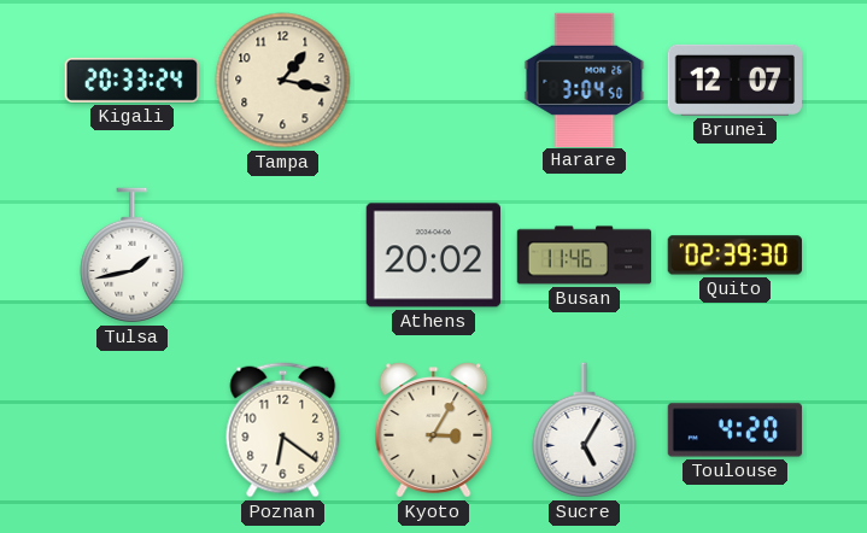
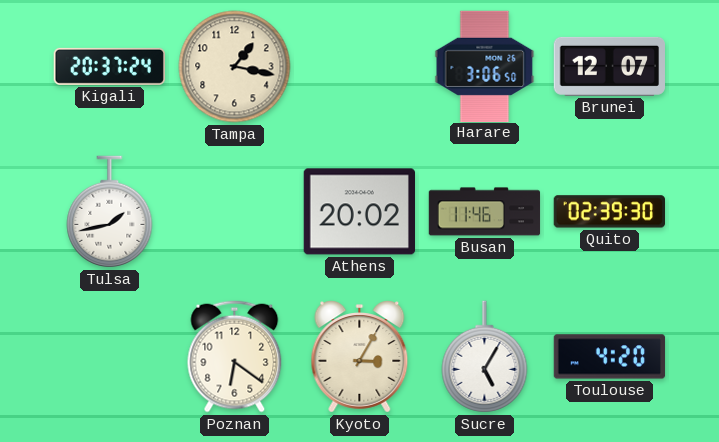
Kigali: 20:33 -> 20:37 (109, 66)
Harare: 3:04 -> 3:06 (485, 66)
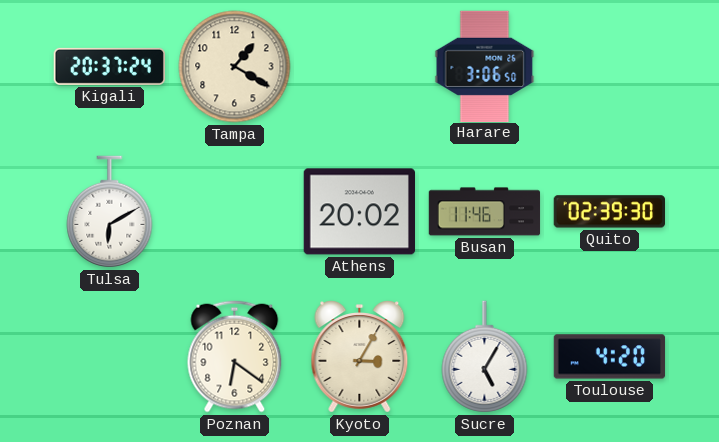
Tampa: 1:17 -> 1:20 (235, 67)
Brunei: 12:07 -> none (609, 66)
Tulsa: 1:43 -> 6:10 (110, 212)
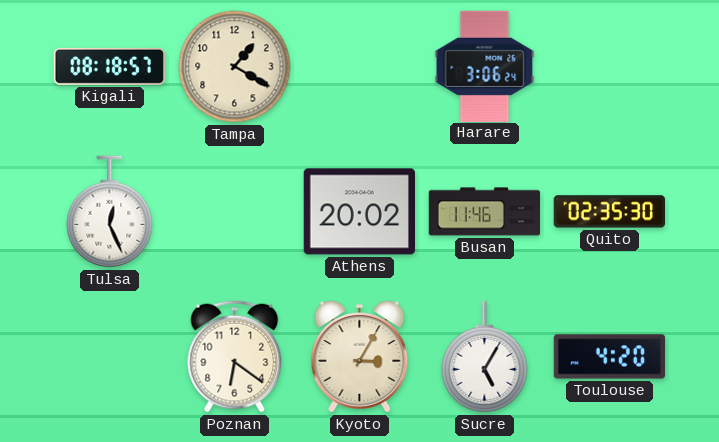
Kigali: 20:37 -> 08:18 (109, 66)
Harare: 3:06:50 -> 3:06:24 (485, 66)
Tulsa: 6:10 -> 12:26 (110, 212)
Quito: 02:39 -> 02:35 (609, 212)
